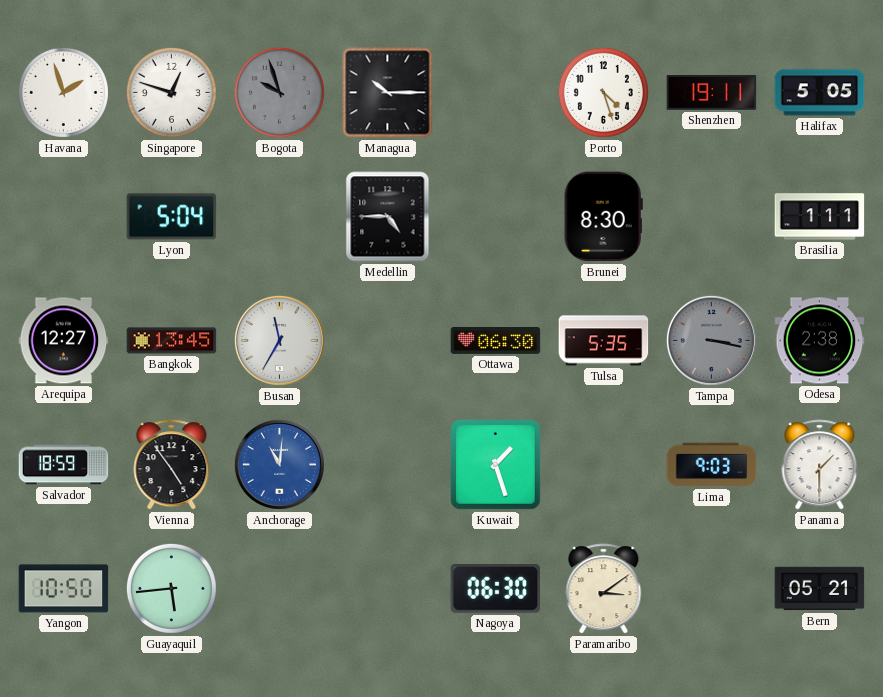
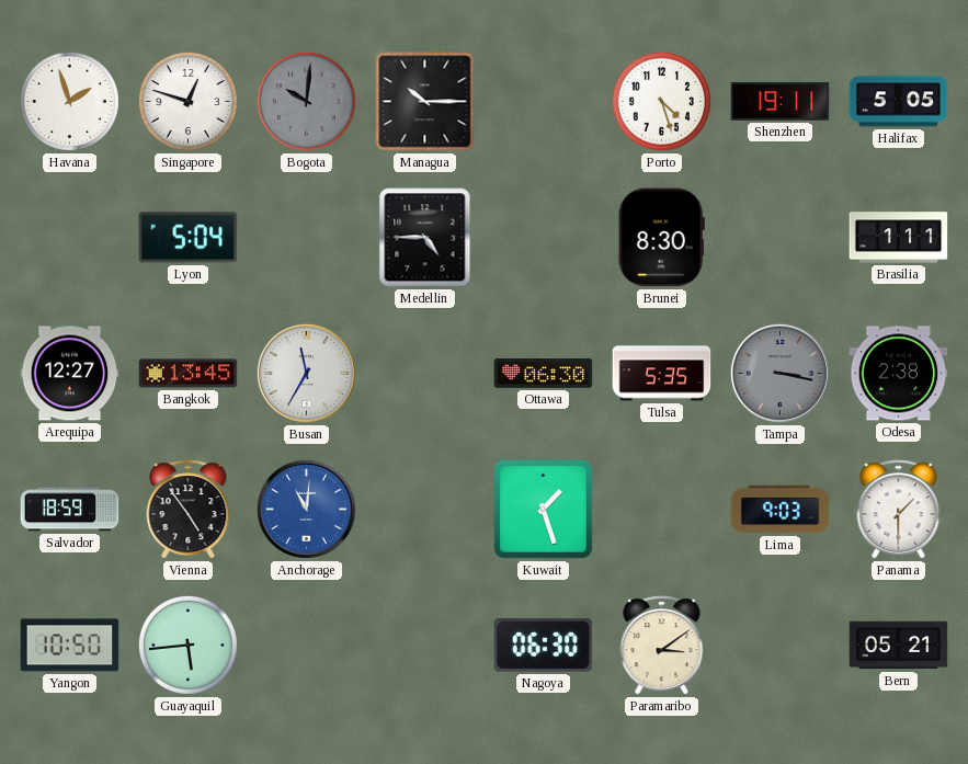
Bogota: 9:57 -> 10:01 (306, 101)
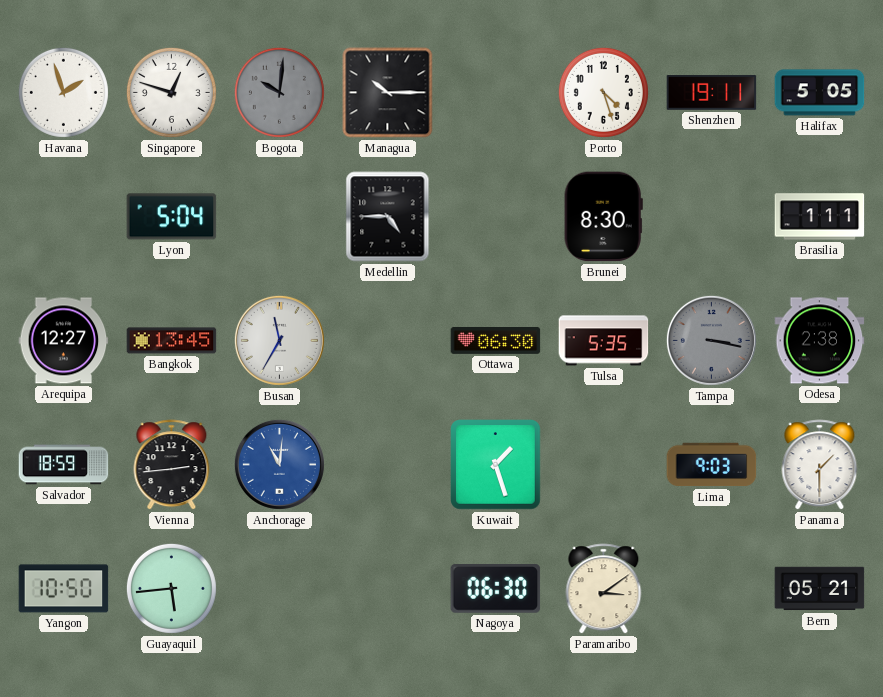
Vienna: 4:54 -> 2:44 (172, 465)
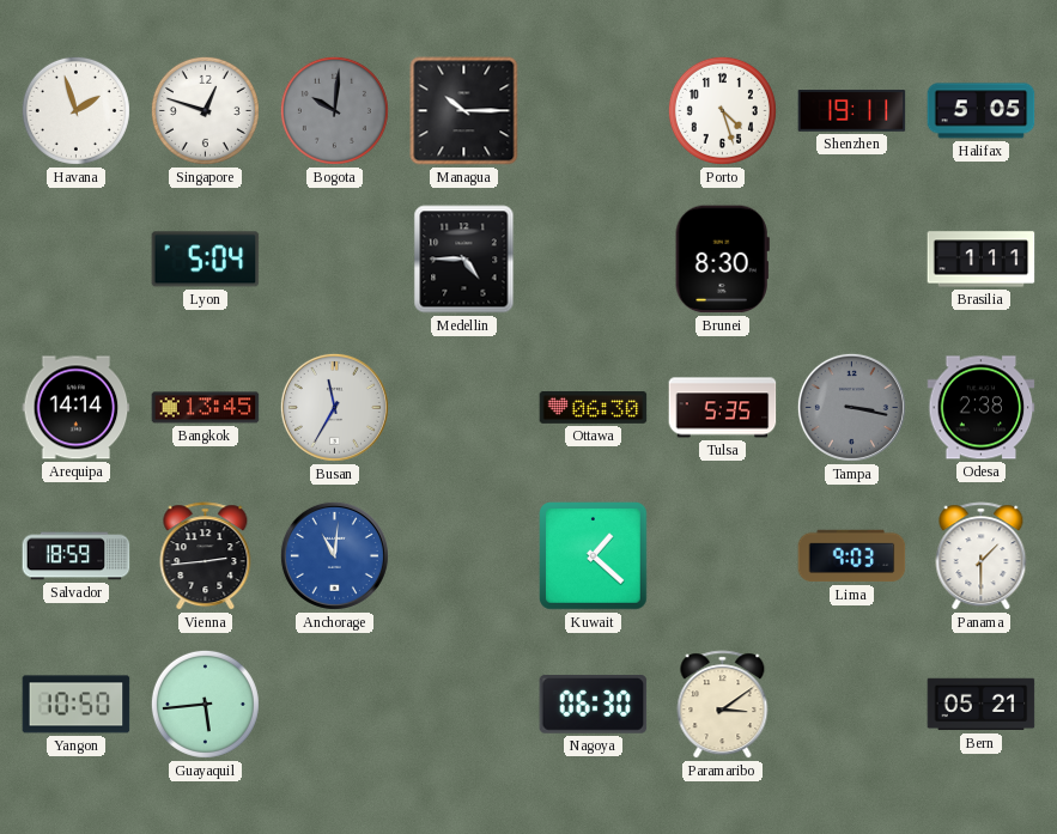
Arequipa: 12:27 -> 14:14 (77, 408)
Kuwait: 1:27 -> 1:22 (594, 556)
